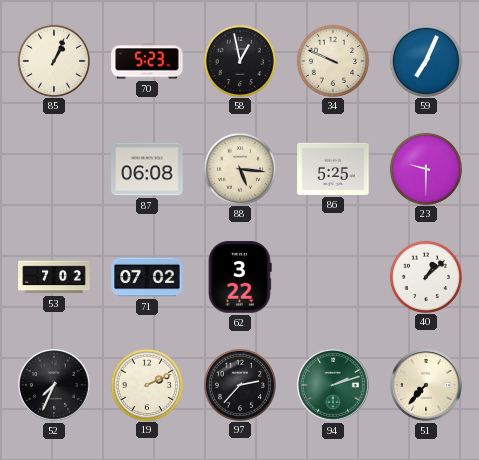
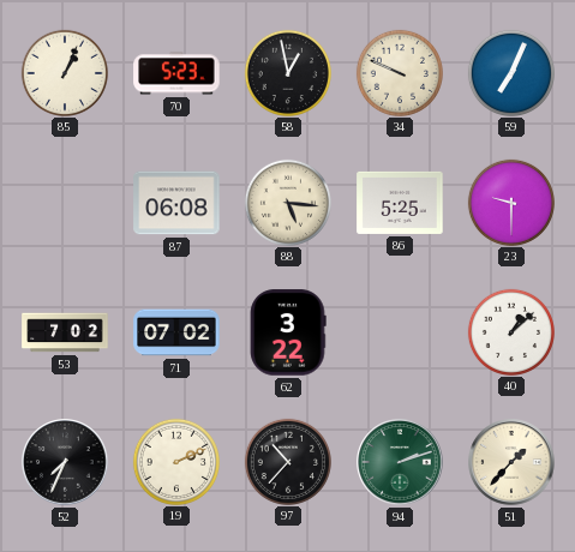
97: 2:37 -> 10:37 (287, 461)
51: 7:37 -> 1:37 (511, 462)
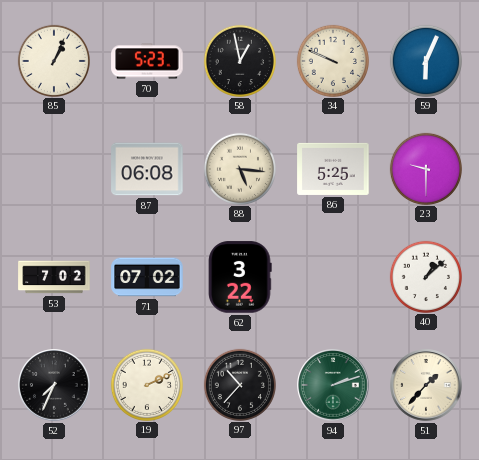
59: 7:04 -> 6:04 (425, 60)
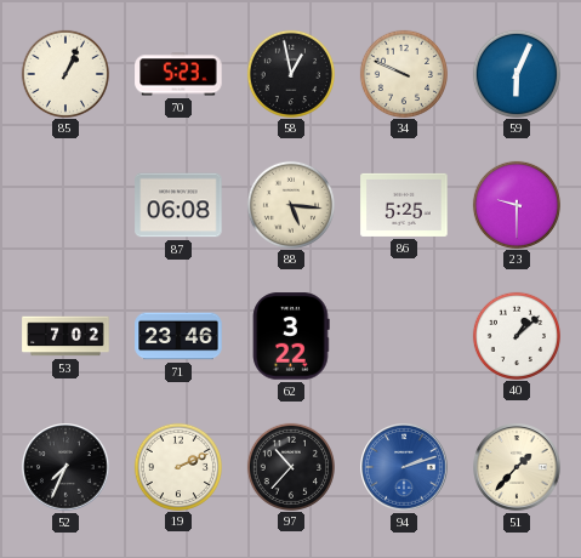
71: 07:02 -> 23:46 (178, 336)
94 dial: green -> blue (404, 467)
